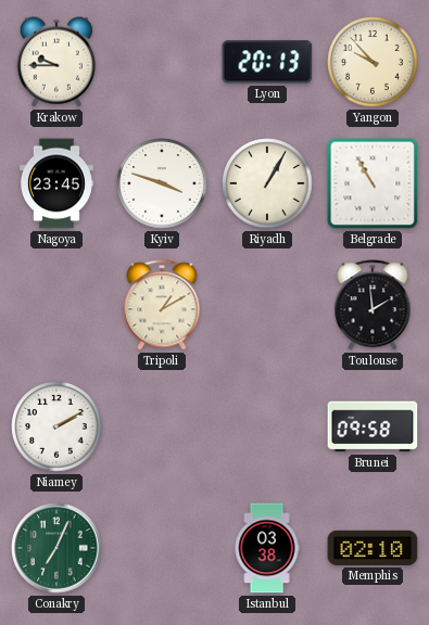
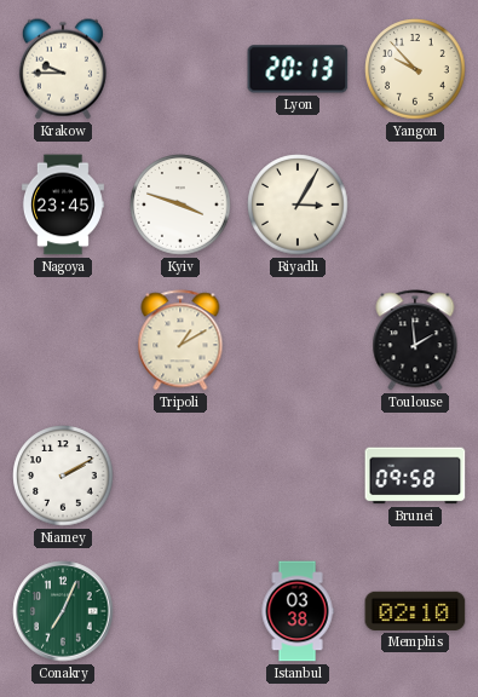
Riyadh: 1:05 -> 3:05 (298, 205)
Belgrade: 10:55 -> none (373, 183)
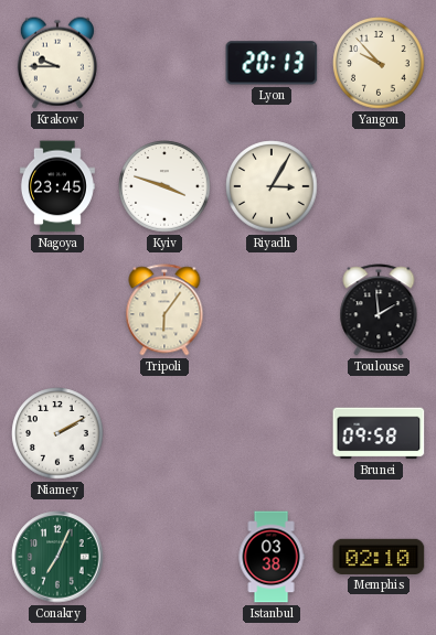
Tripoli: 1:10 -> 6:06 (164, 310)
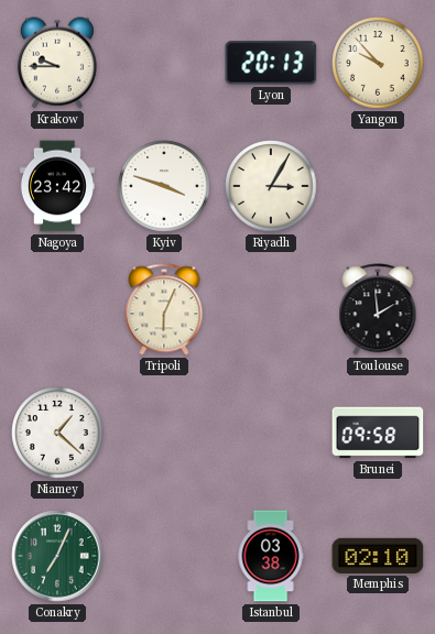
Nagoya: 23:45 -> 23:42 (57, 186)
Tripoli: 6:06 -> 6:04 (164, 309)
Niamey: 2:10 -> 1:22 (57, 433)
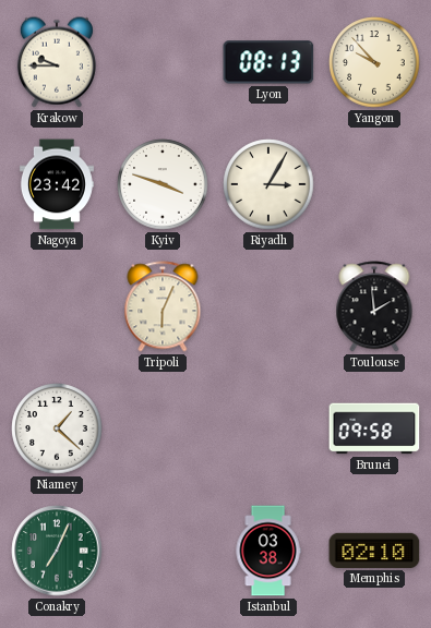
Lyon: 20:13 -> 08:13 (268, 62)
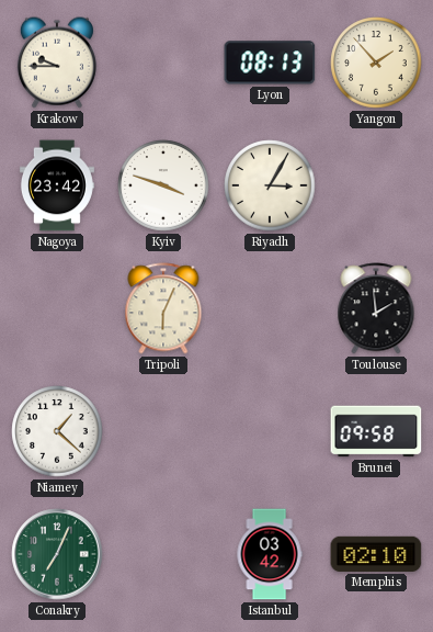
Yangon: 9:53 -> 1:53 (376, 63)
Istanbul: 03:38 -> 03:42 (270, 554)
